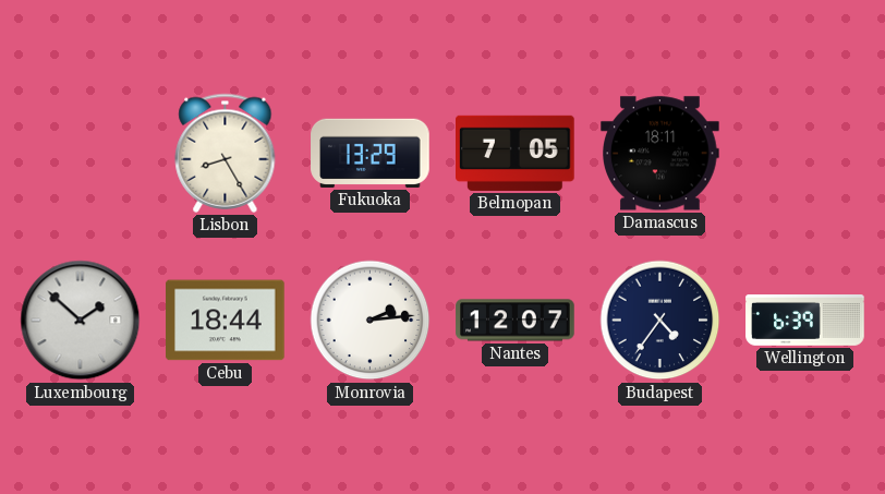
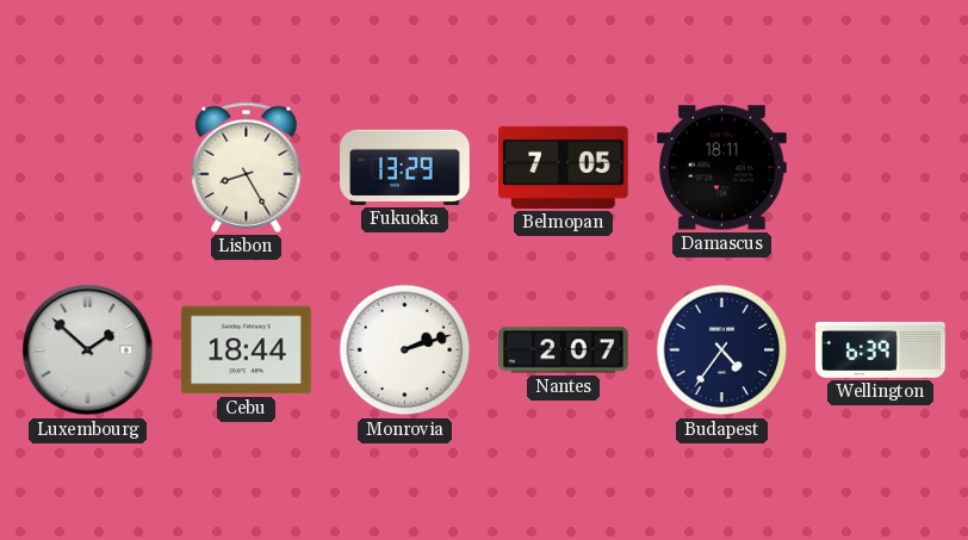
Monrovia: 2:14 -> 2:12 (405, 350)
Nantes: 12:07 -> 2:07 (564, 350)
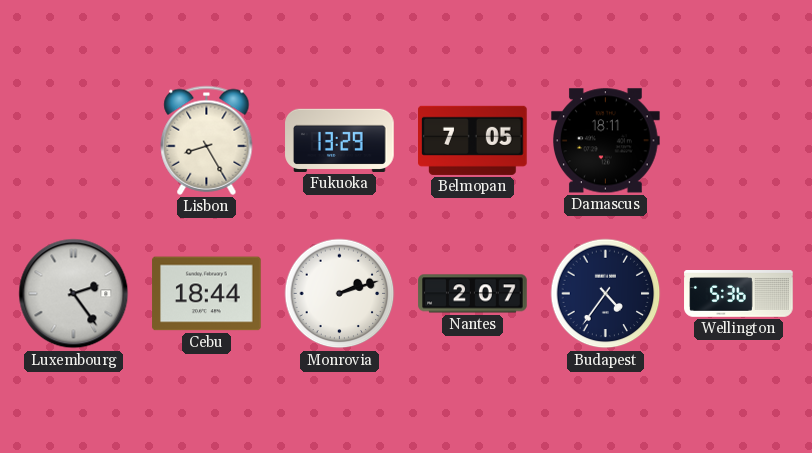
Luxembourg: 1:52 -> 2:24 (74, 294)
Wellington: 6:39 -> 5:36 (739, 294)
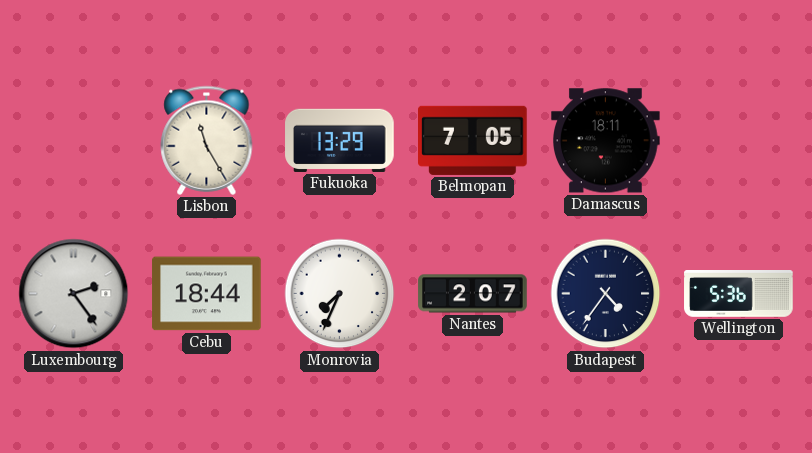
Lisbon: 8:25 -> 11:25 (207, 140)
Monrovia: 2:12 -> 7:34 (340, 294)
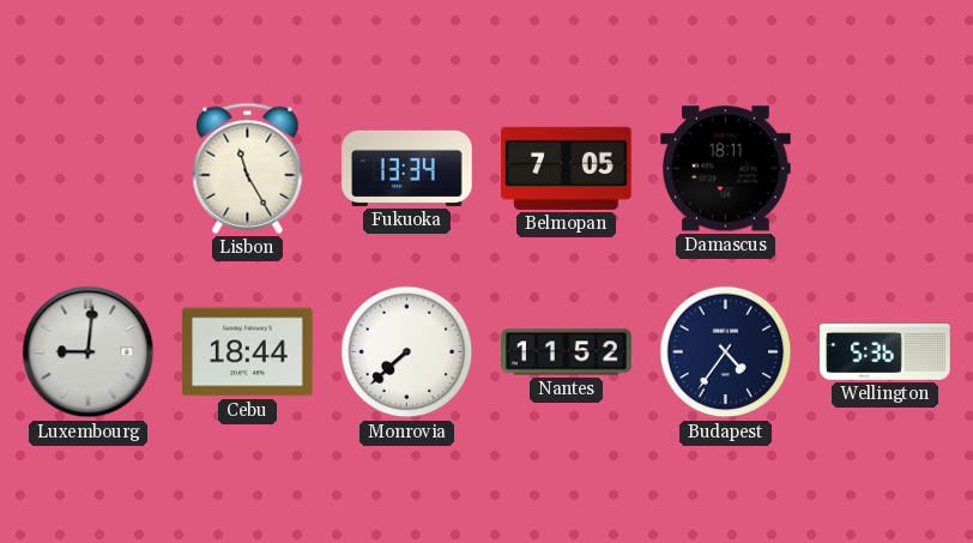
Fukuoka: 13:29 -> 13:34 (407, 168)
Luxembourg: 2:24 -> 9:01 (89, 352)
Monrovia: 7:34 -> 7:38 (407, 352)
Nantes: 2:07 -> 11:52 (567, 352)
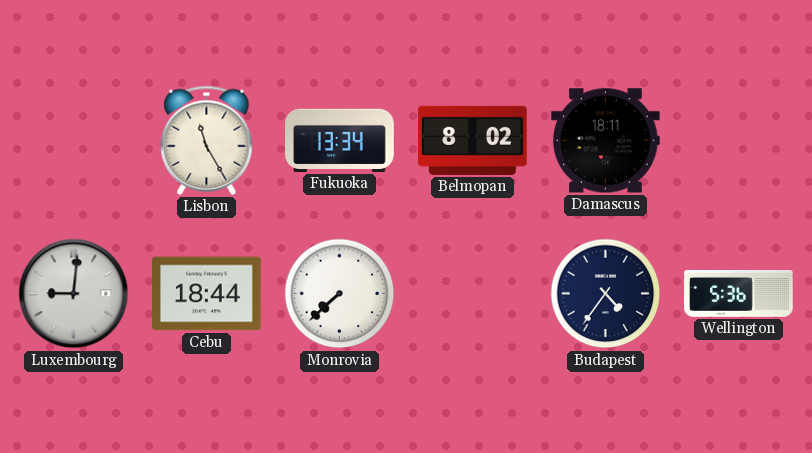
Belmopan: 7:05 -> 8:02 (473, 140)
Nantes: 11:52 -> none (567, 352)
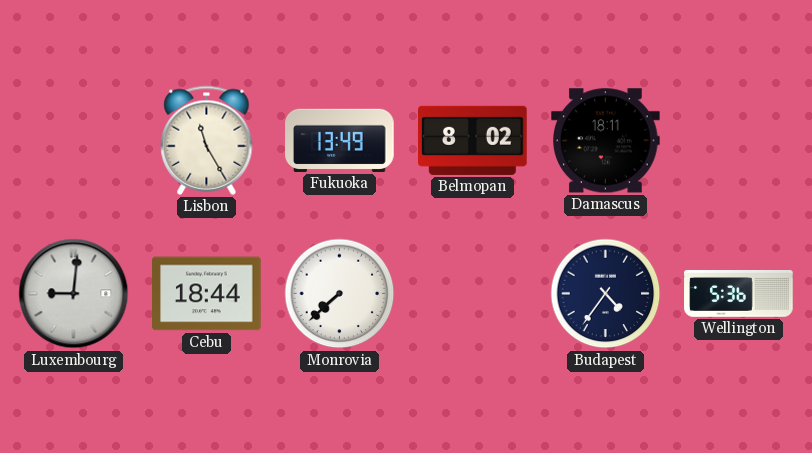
Fukuoka: 13:34 -> 13:49 (340, 140)
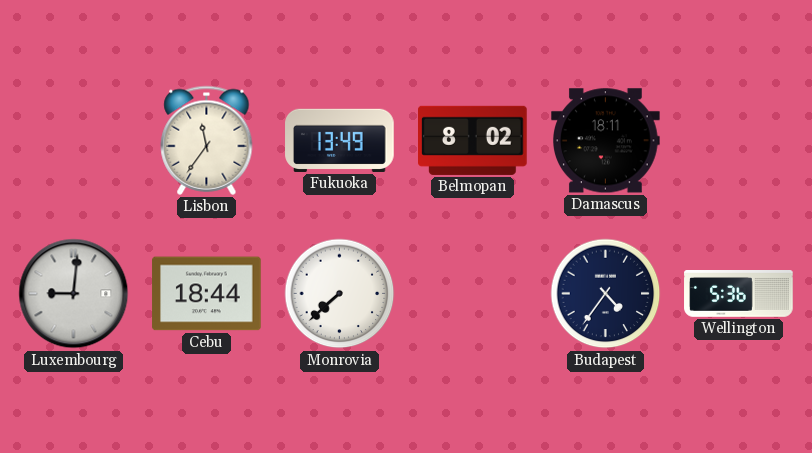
Lisbon: 11:25 -> 11:36 (207, 140)
